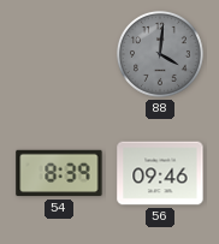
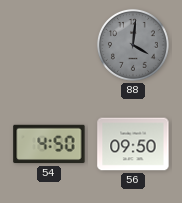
54: 8:39 -> 4:50 (49, 144)
56: 09:46 -> 09:50 (133, 144)
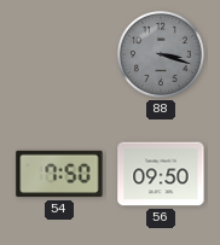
88: 4:01 -> 3:18 (161, 54)
54: 4:50 -> 7:50 (59, 174)
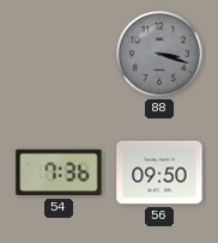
54: 7:50 -> 7:36 (59, 172)
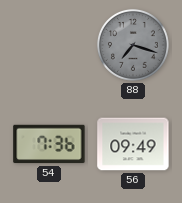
88: 3:18 -> 7:18 (133, 45)
56: 09:50 -> 09:49 (133, 144)
